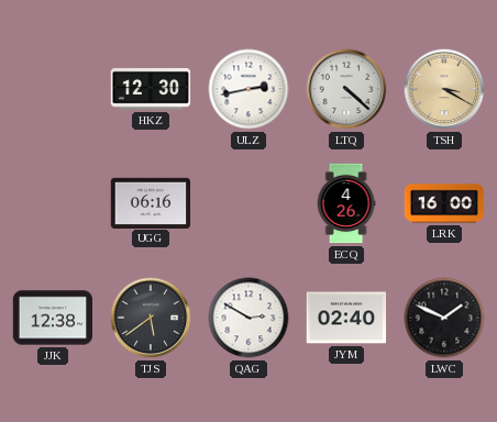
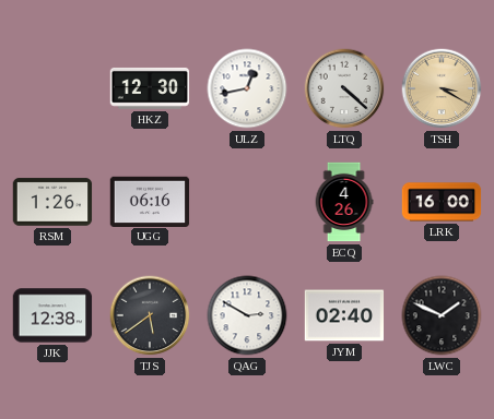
ULZ: 2:43 -> 12:43 (247, 88)
RSM: none -> 1:26 (52, 202)
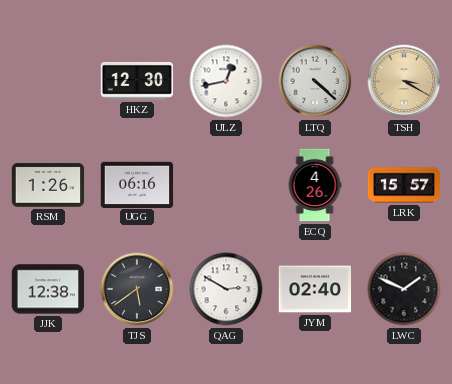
LRK: 16:00 -> 15:57 (404, 185)
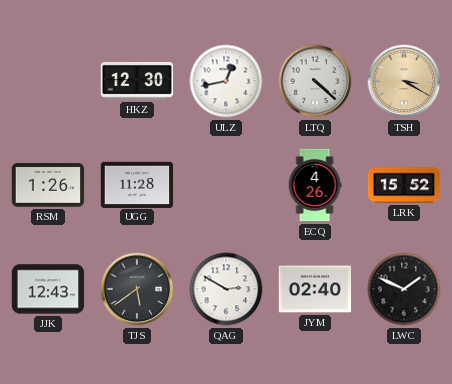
UGG: 06:16 -> 11:28 (137, 184)
LRK: 15:57 -> 15:52 (404, 185)
JJK: 12:38 -> 12:43 (48, 289)
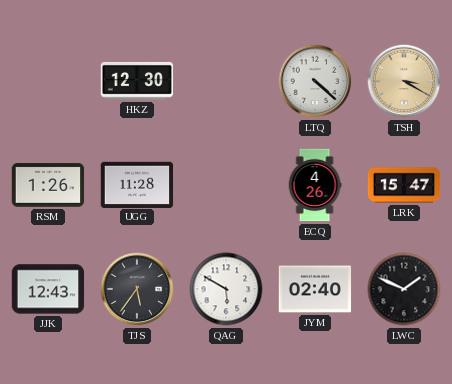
ULZ: 12:43 -> none (226, 81)
LRK: 15:52 -> 15:47 (404, 185)
TJS: 5:39 -> 5:36 (137, 289)
QAG: 2:50 -> 5:50 (226, 289)
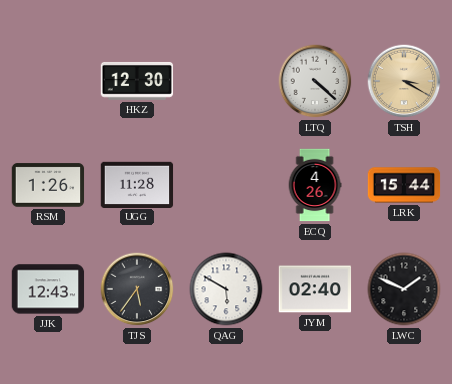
LRK: 15:47 -> 15:44 (404, 185)
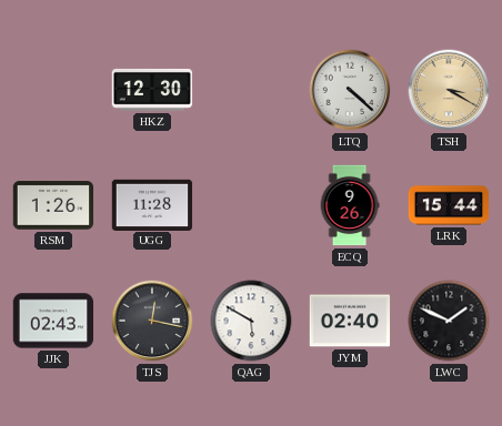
ECQ: 4:26 -> 9:26 (350, 205)
JJK: 12:43 -> 02:43 (53, 321)
TJS: 5:36 -> 12:17 (152, 321)
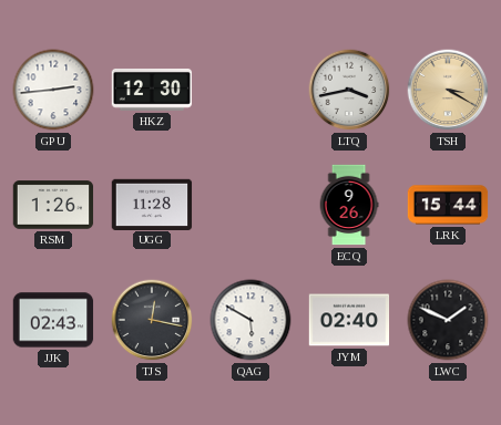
GPU: none -> 2:44 (53, 90)
LTQ: 4:22 -> 3:43 (349, 90)
